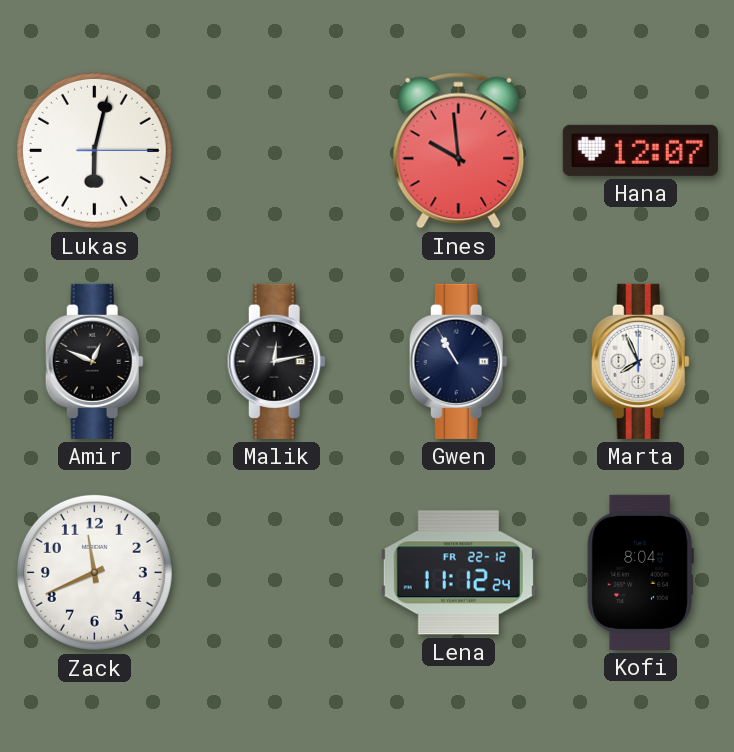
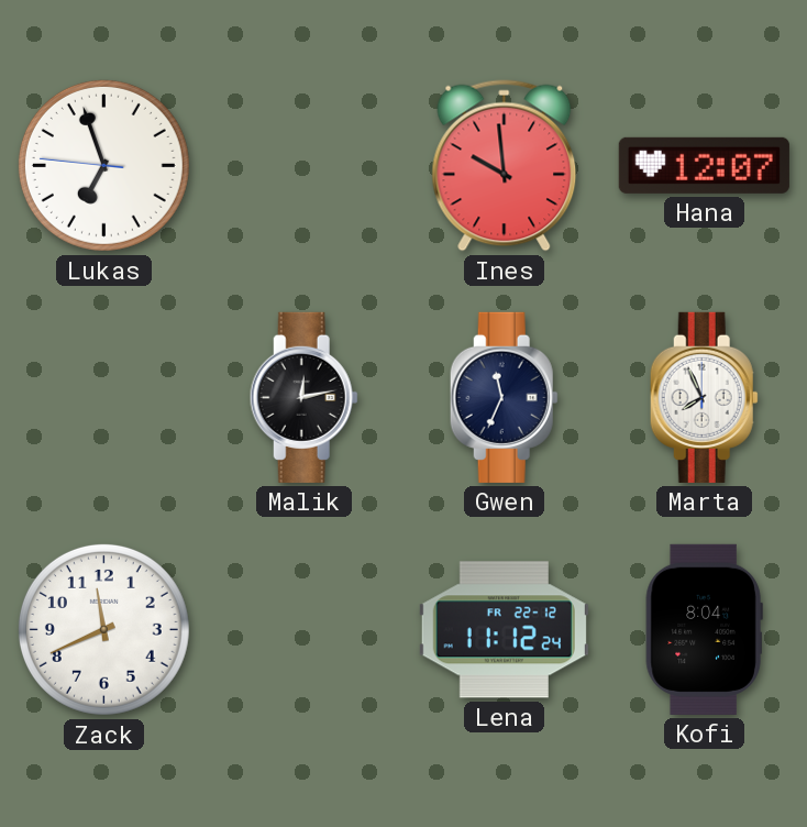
Lukas: 6:02 -> 6:56 (103, 165)
Amir: 12:49 -> none (94, 361)
Gwen: 10:55 -> 11:34 (504, 397)
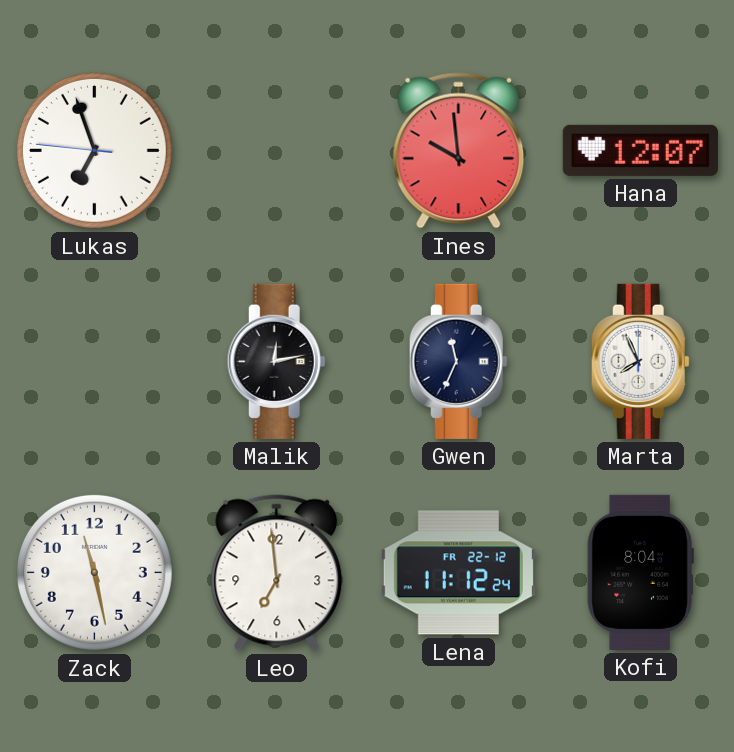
Zack: 11:41 -> 11:28 (94, 572)
Leo: none -> 6:59 (277, 573)
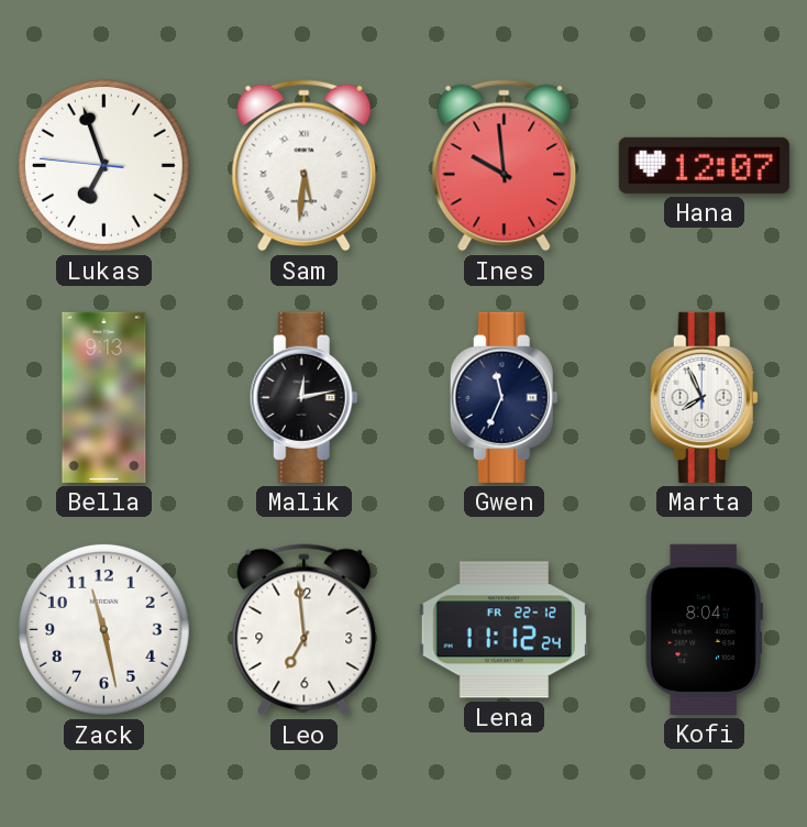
Sam: none -> 5:31 (305, 166)
Bella: none -> 9:13 (104, 397)
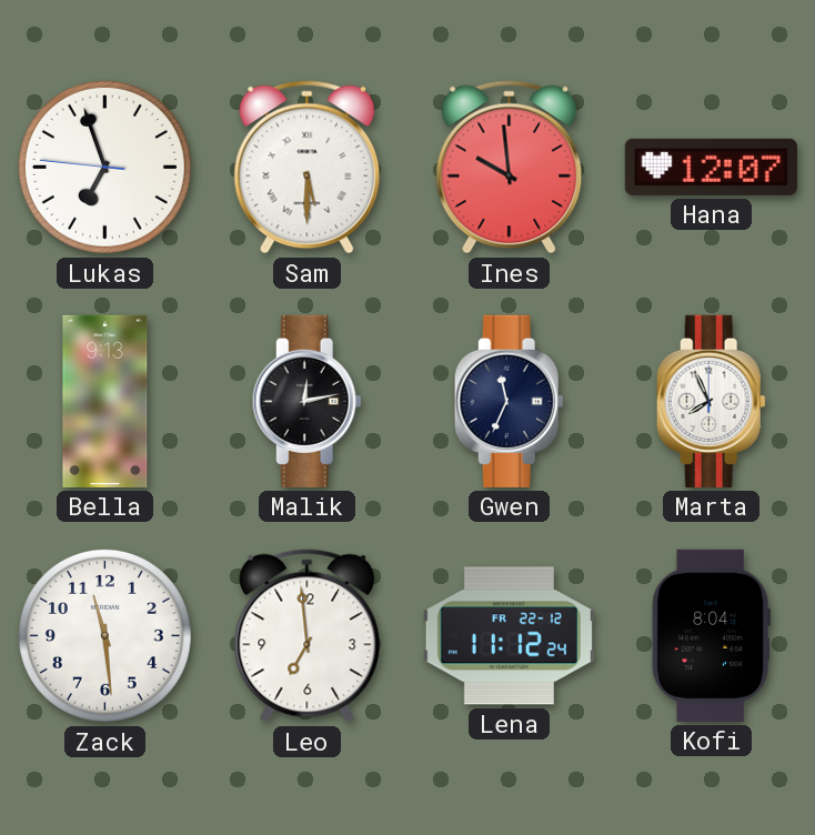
Sam: 5:31 -> 5:30 (308, 168)
Zack: 11:28 -> 11:29 (104, 635)
